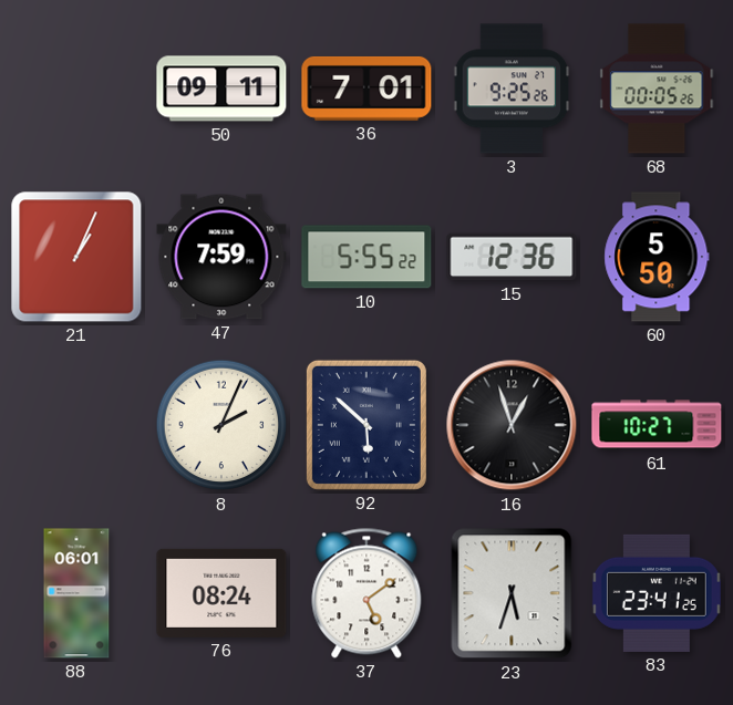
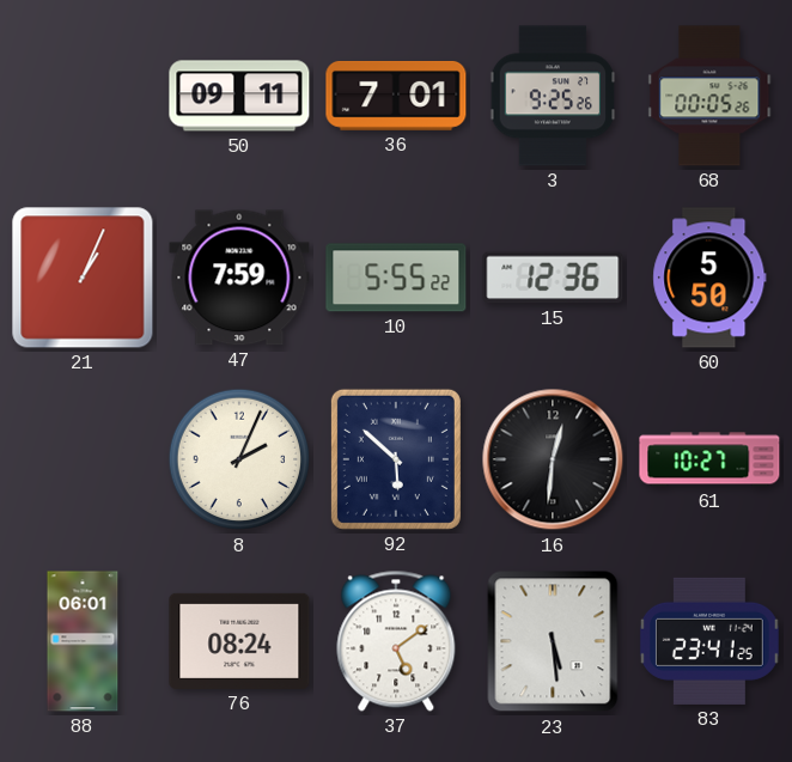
16: 12:57 -> 12:31 (553, 459)
23: 5:33 -> 5:29 (553, 641)
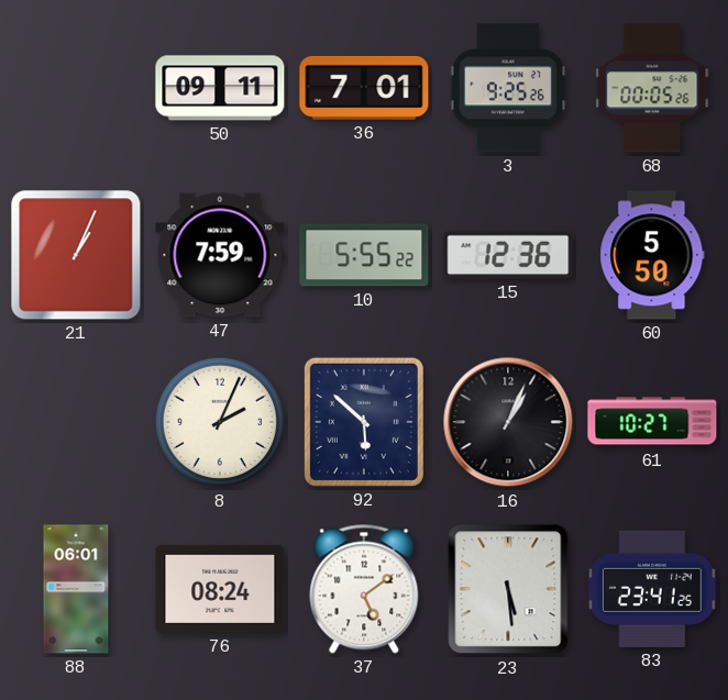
16: 12:31 -> 1:04 (508, 422)
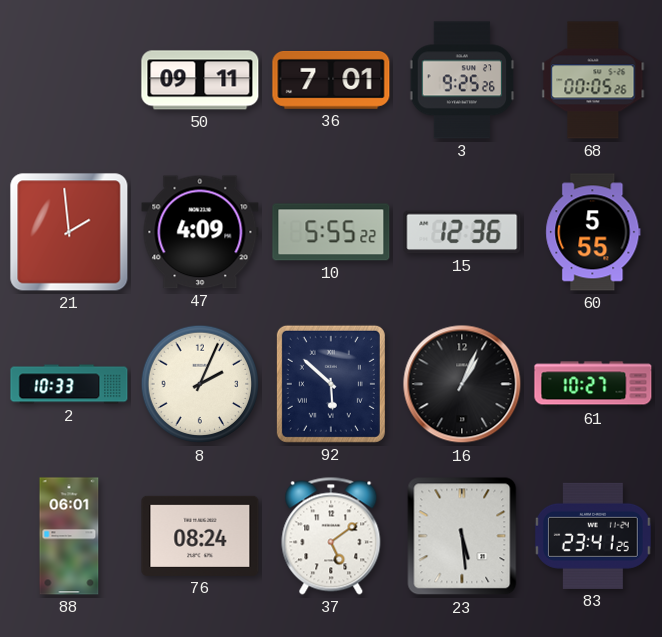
21: 1:04 -> 1:59 (69, 232)
47: 7:59 -> 4:09 (200, 232)
60: 5:50 -> 5:55 (593, 232)
2: none -> 10:33 (69, 384)
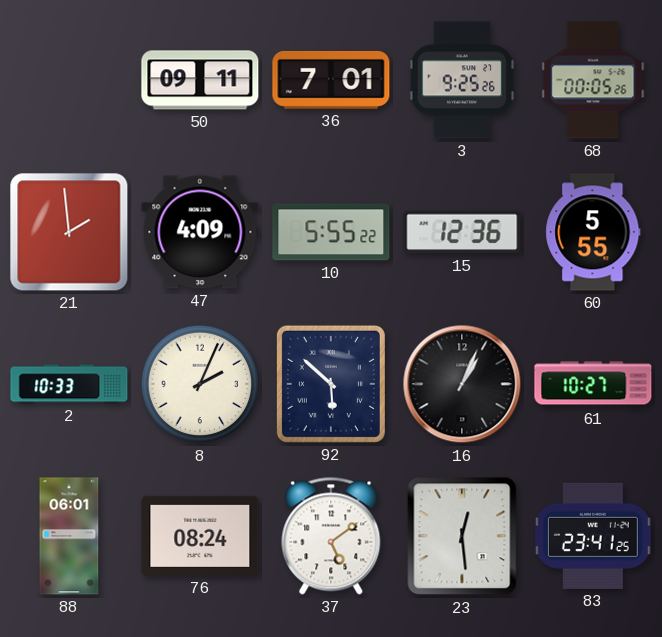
23: 5:29 -> 12:29 (462, 536)
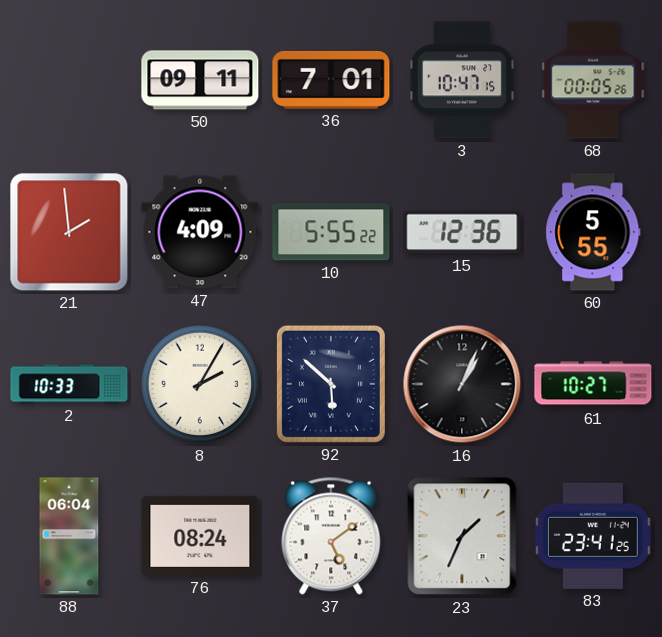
3: 9:25 -> 10:47 (462, 80)
8: 2:04 -> 2:05 (200, 384)
88: 06:01 -> 06:04 (69, 536)
23: 12:29 -> 1:34 (462, 536)
